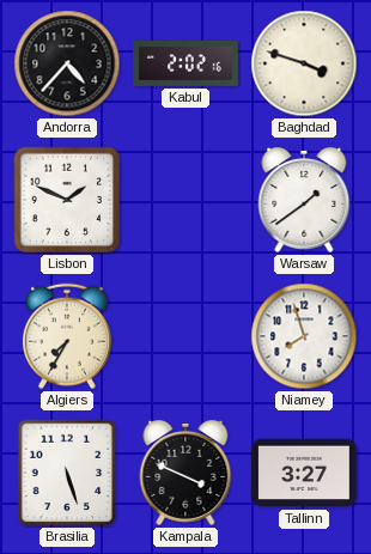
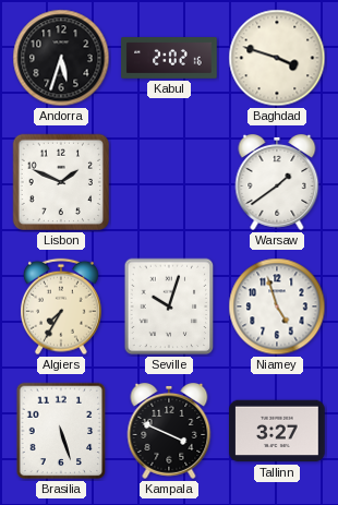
Andorra: 4:37 -> 5:33 (61, 58)
Seville: none -> 10:03 (169, 306)
Niamey: 7:57 -> 4:57 (277, 306)
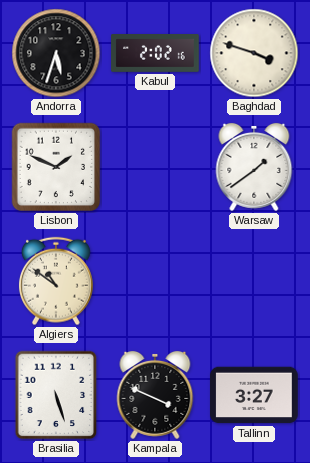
Algiers: 7:35 -> 10:51 (56, 281)
Seville: 10:03 -> none (169, 306)
Niamey: 4:57 -> none (277, 306)
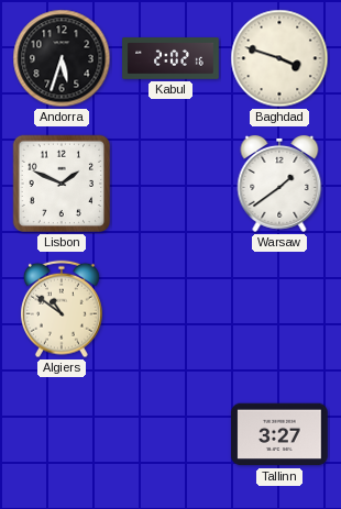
Brasilia: 5:27 -> none (56, 395)
Kampala: 3:49 -> none (155, 395)
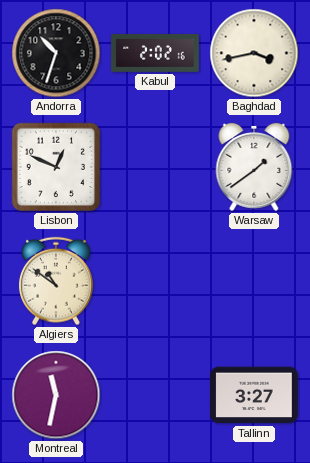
Andorra: 5:33 -> 10:33 (56, 53)
Baghdad: 3:48 -> 3:43 (254, 53)
Lisbon: 1:49 -> 12:49 (56, 167)
Montreal: none -> 11:32 (56, 395)
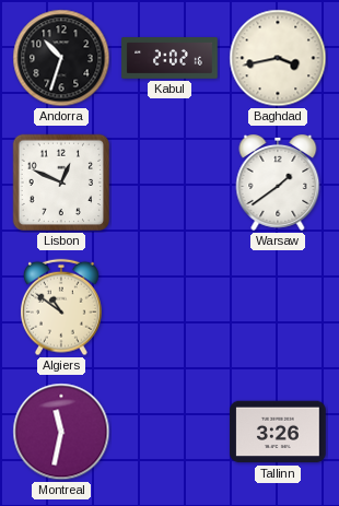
Tallinn: 3:27 -> 3:26 (278, 432)
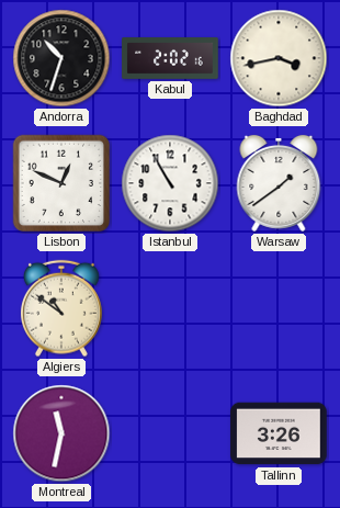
Istanbul: none -> 10:55 (170, 183)
